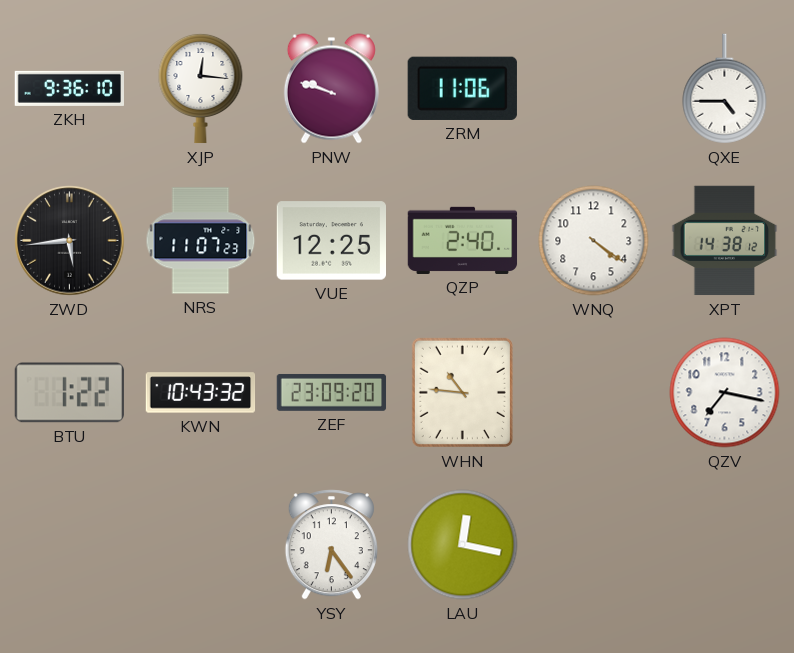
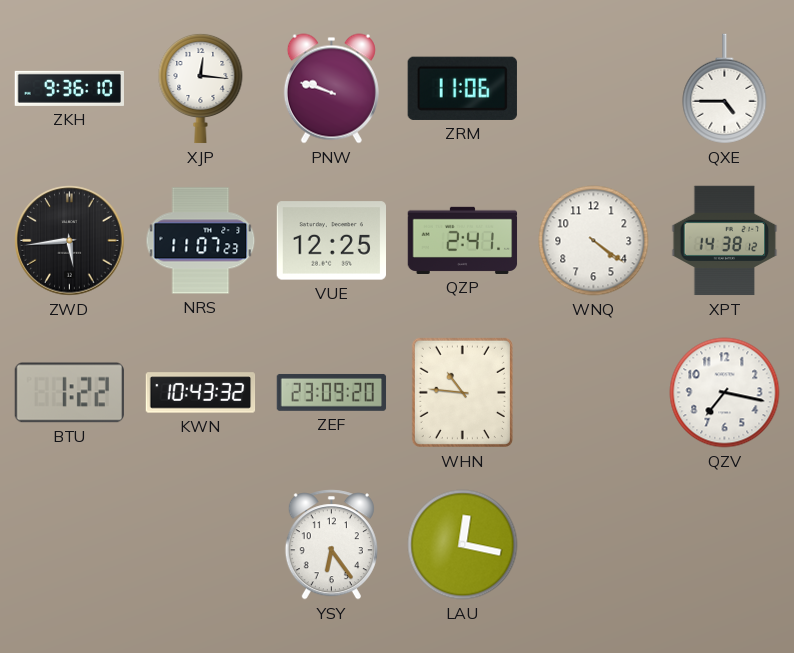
QZP: 2:40 -> 2:41 (463, 240)
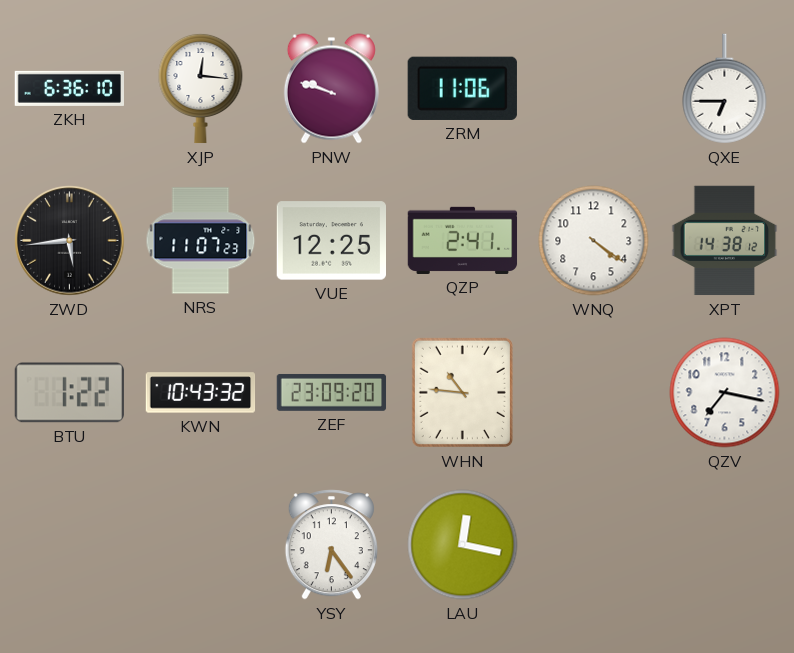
ZKH: 9:36 -> 6:36 (69, 88)
QXE: 4:45 -> 6:45 (725, 89)
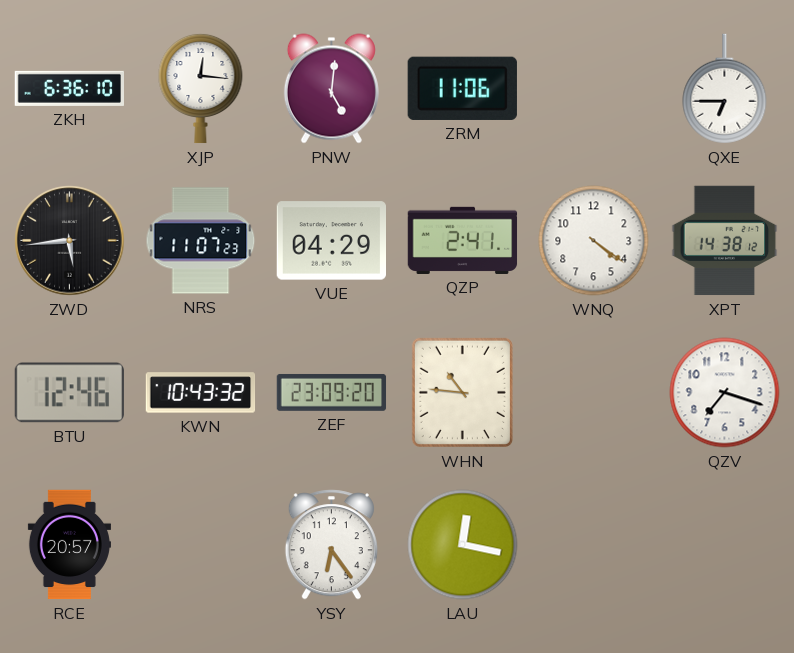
PNW: 9:48 -> 5:01 (331, 89)
VUE: 12:25 -> 04:29 (331, 241)
BTU: 1:22 -> 12:46 (69, 393)
QZV: 7:17 -> 7:18 (725, 393)
RCE: none -> 20:57 (69, 545)
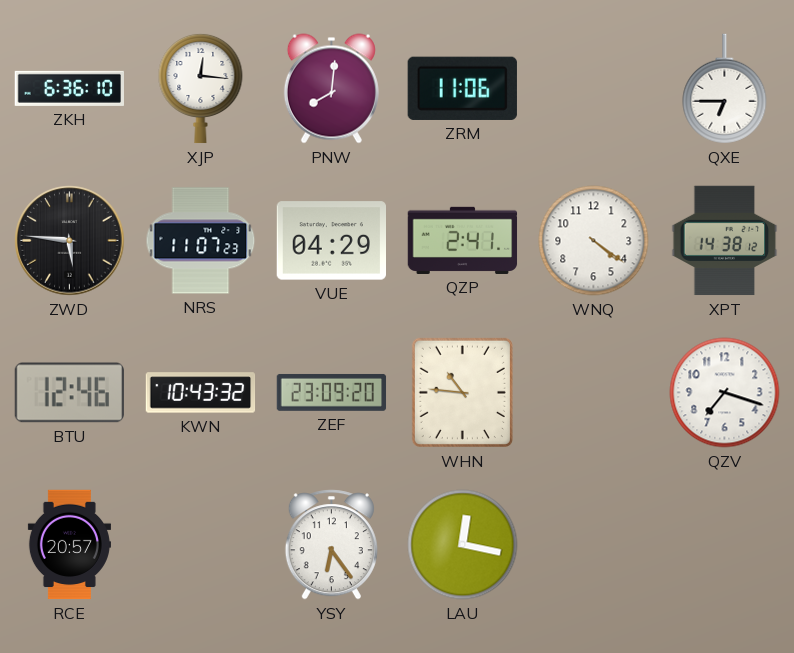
PNW: 5:01 -> 8:01 (331, 89)
ZWD: 5:44 -> 5:46 (70, 241)
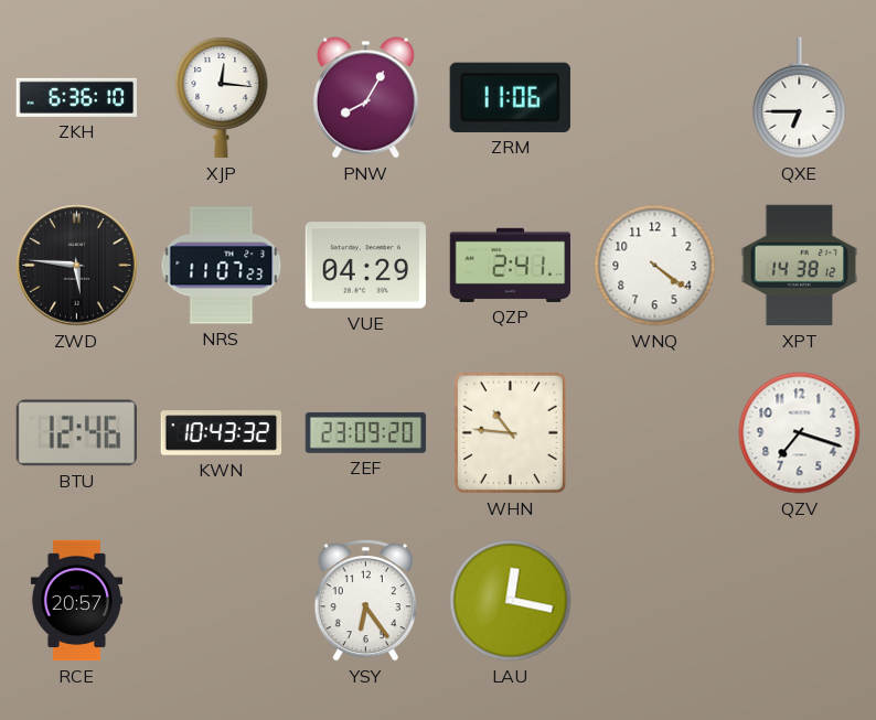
PNW: 8:01 -> 8:05 (365, 98)
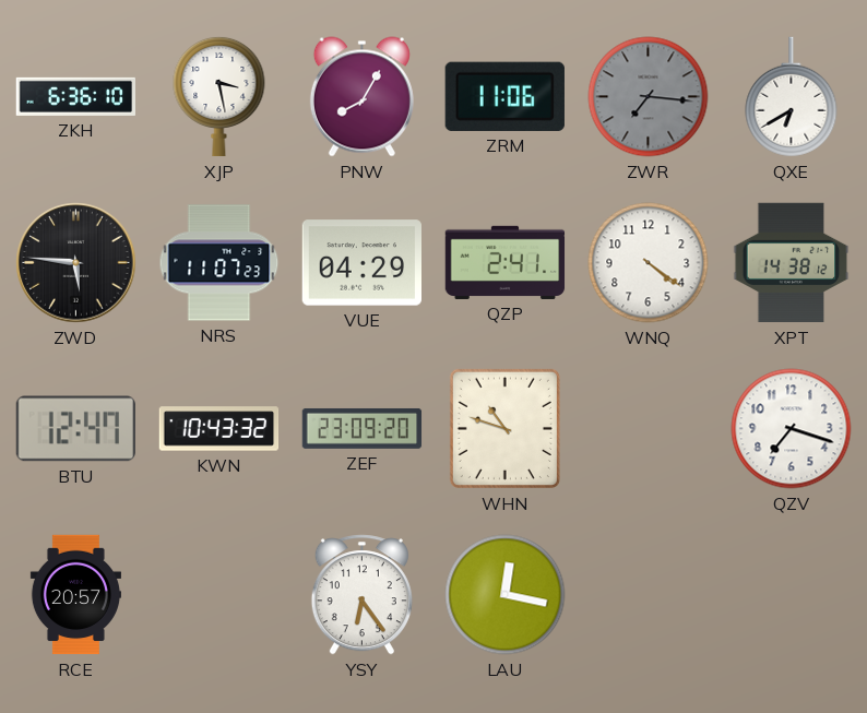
XJP: 12:16 -> 3:28 (219, 96)
ZWR: none -> 7:16 (649, 97)
QXE: 6:45 -> 6:40 (792, 97)
BTU: 12:46 -> 12:47 (75, 429)
WHN: 10:46 -> 10:48 (504, 428)
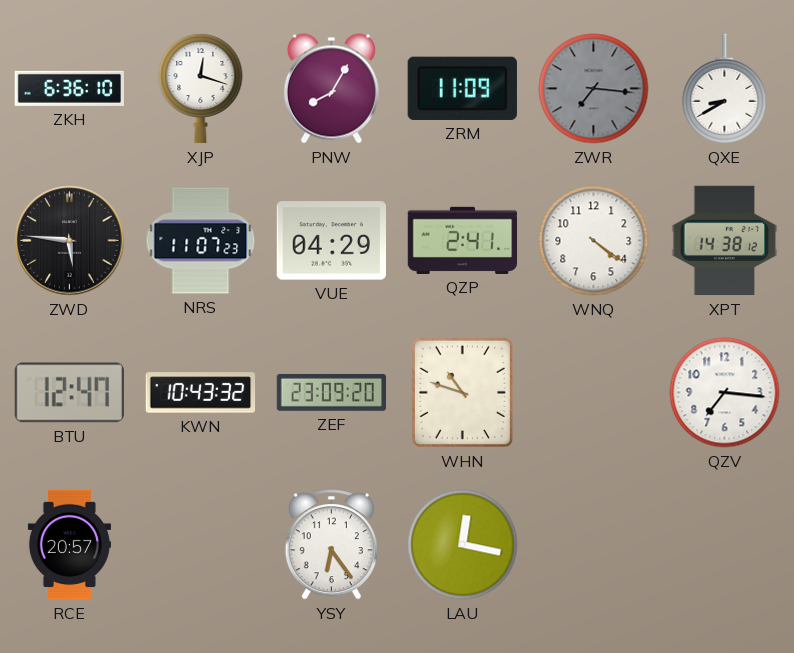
XJP: 3:28 -> 12:18 (201, 88)
ZRM: 11:06 -> 11:09 (462, 88)
QXE: 6:40 -> 8:40 (725, 89)
QZV: 7:18 -> 7:16 (725, 393)
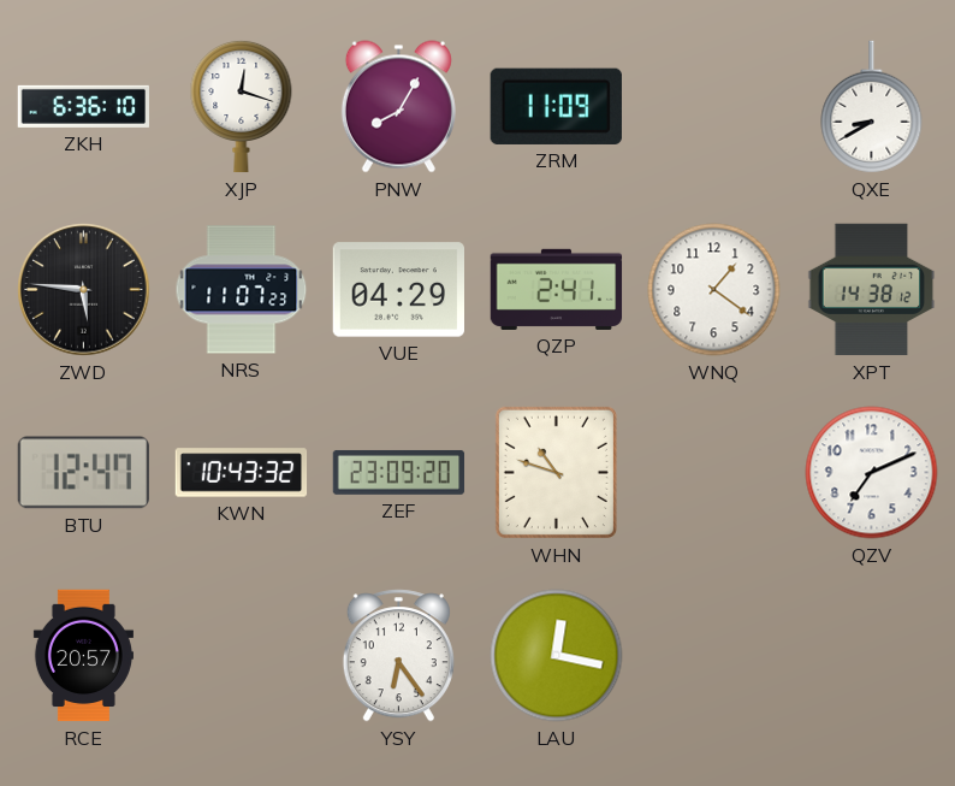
ZWR: 7:16 -> none (594, 89)
WNQ: 4:21 -> 1:21 (714, 290)
QZV: 7:16 -> 7:11 (872, 473)
